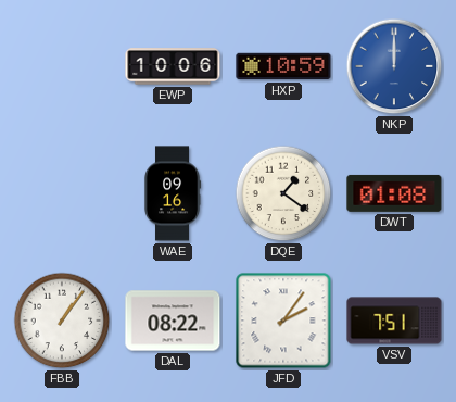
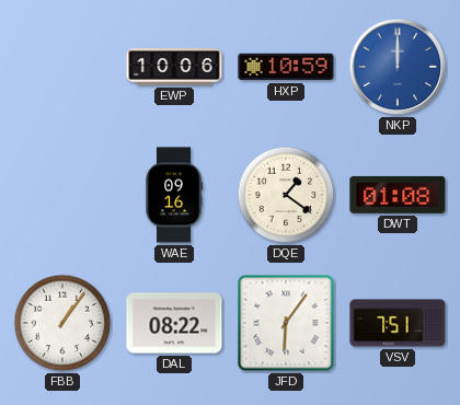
JFD: 2:06 -> 6:06 (286, 323)
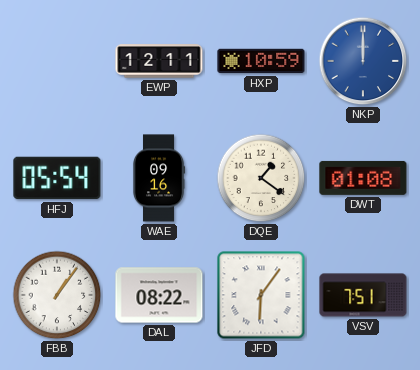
EWP: 10:06 -> 12:11 (159, 61)
HFJ: none -> 05:54 (57, 178)
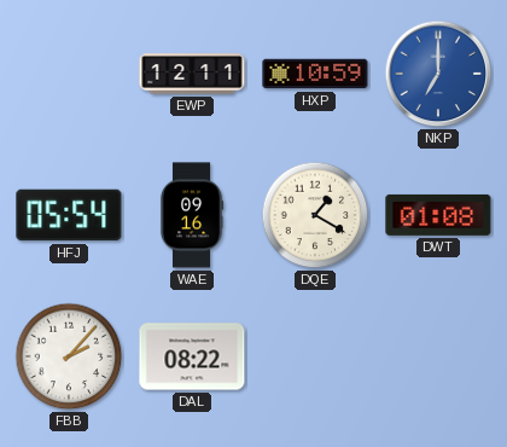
NKP: 12:00 -> 7:00 (438, 74)
DQE: 1:21 -> 1:20 (315, 215)
FBB: 1:06 -> 2:07 (69, 356)
JFD: 6:06 -> none (261, 295)
VSV: 7:51 -> none (363, 295)
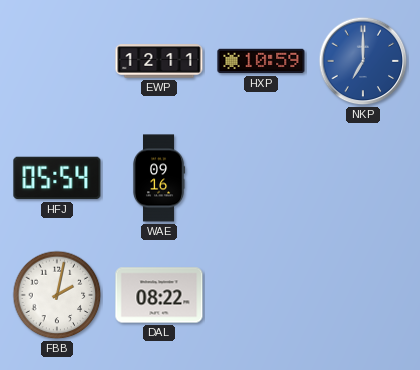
DQE: 1:20 -> none (315, 215)
DWT: 01:08 -> none (438, 215)
FBB: 2:07 -> 2:02 (57, 295)
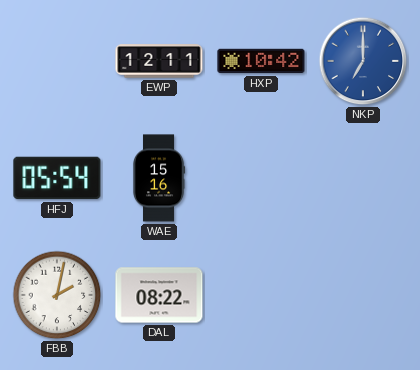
HXP: 10:59 -> 10:42 (261, 61)
WAE: 09:16 -> 15:16 (159, 178)
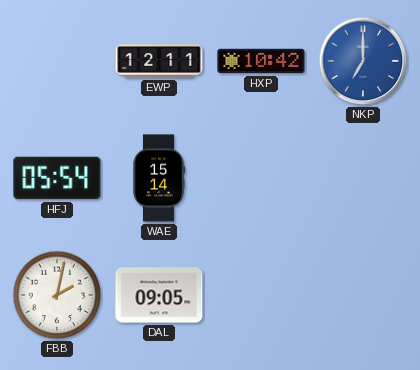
WAE: 15:16 -> 15:14 (159, 178)
DAL: 08:22 -> 09:05 (159, 295)
